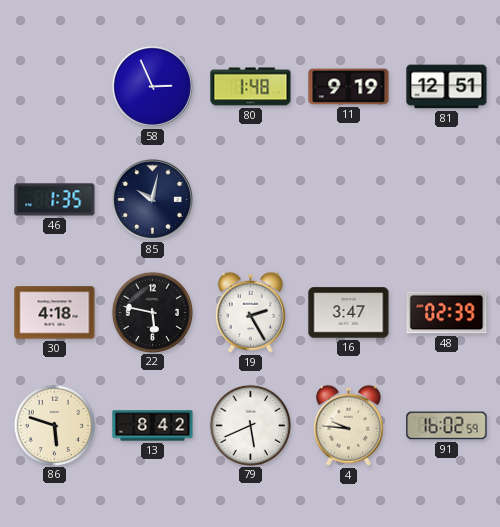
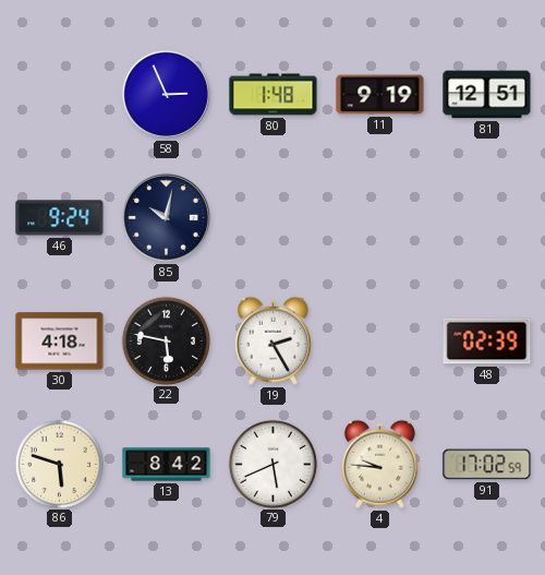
46: 1:35 -> 9:24 (60, 218)
16: 3:47 -> none (349, 313)
91: 16:02 -> 17:02 (487, 465)
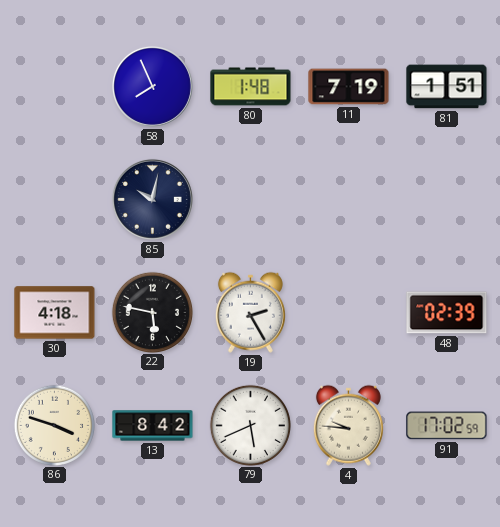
58: 2:56 -> 7:56 (152, 86)
11: 9:19 -> 7:19 (349, 87)
81: 12:51 -> 1:51 (447, 87)
46: 9:24 -> none (60, 218)
86: 5:48 -> 3:48 (54, 425)
